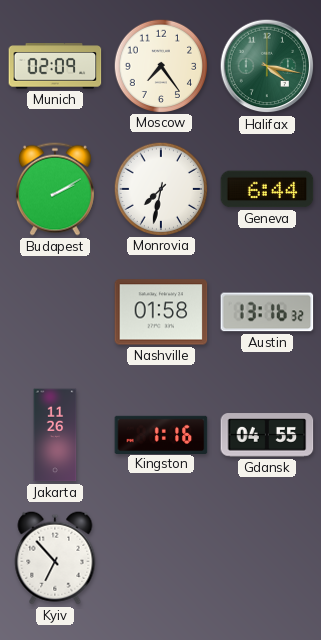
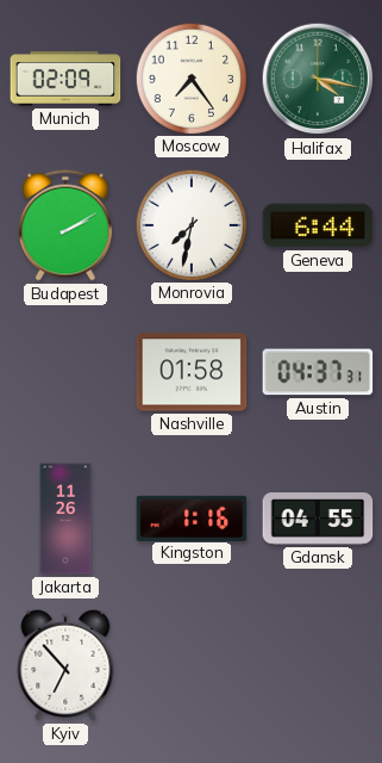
Austin: 13:16 -> 04:37 (318, 372)
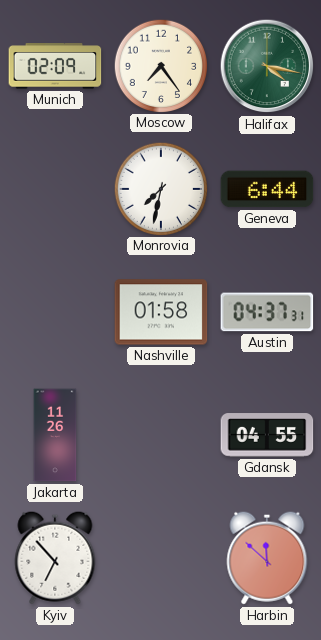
Budapest: 2:10 -> none (65, 225)
Kingston: 1:16 -> none (192, 517)
Harbin: none -> 11:52 (267, 558)
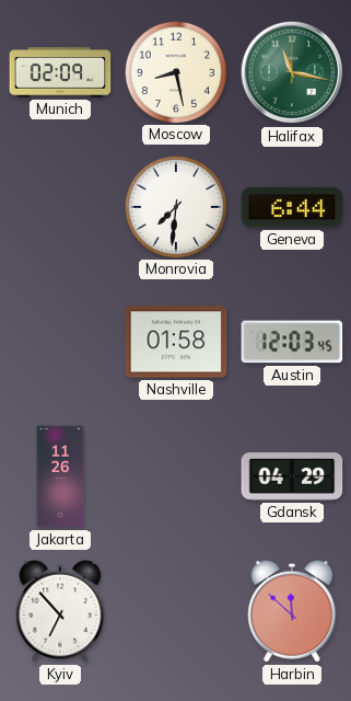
Moscow: 7:24 -> 8:28 (176, 71)
Halifax: 4:17 -> 11:17 (292, 72)
Monrovia: 7:32 -> 7:31 (176, 206)
Austin: 04:37 -> 12:03 (292, 342)
Gdansk: 04:55 -> 04:29 (292, 476)
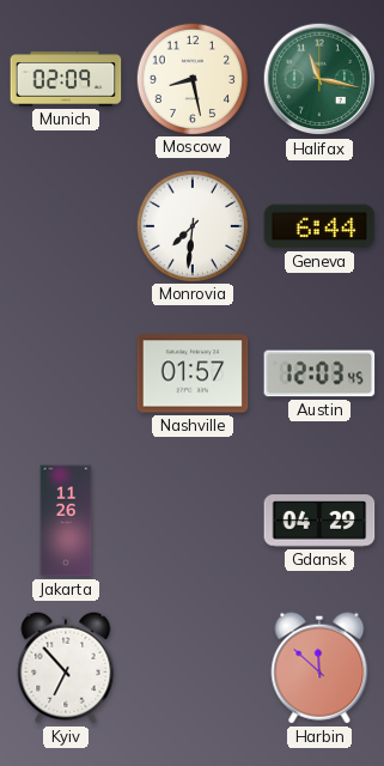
Nashville: 01:58 -> 01:57 (193, 373)
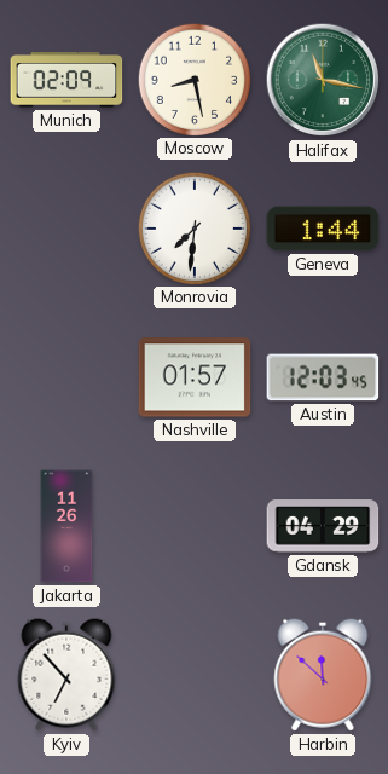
Geneva: 6:44 -> 1:44 (323, 229)
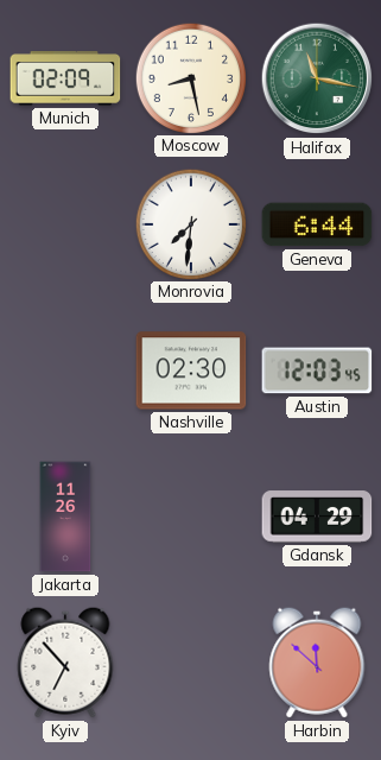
Geneva: 1:44 -> 6:44 (317, 224)
Nashville: 01:57 -> 02:30 (191, 370)
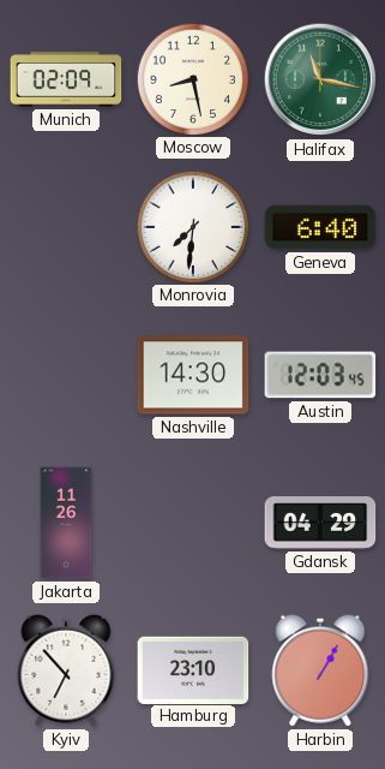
Geneva: 6:44 -> 6:40 (320, 227)
Nashville: 02:30 -> 14:30 (193, 375)
Hamburg: none -> 23:10 (193, 669)
Harbin: 11:52 -> 1:05 (320, 670)
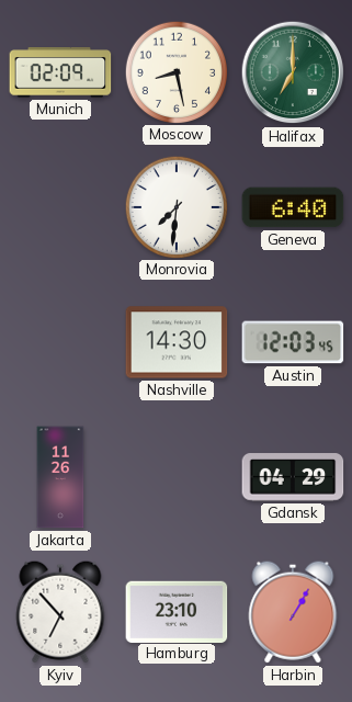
Halifax: 11:17 -> 7:00 (293, 72)
